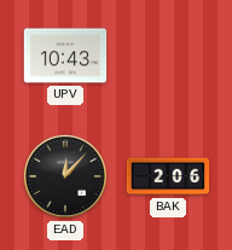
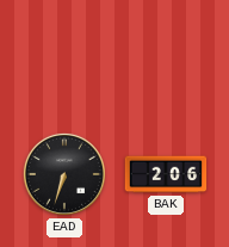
UPV: 10:43 -> none (65, 56)
EAD: 12:07 -> 6:33 (64, 174)
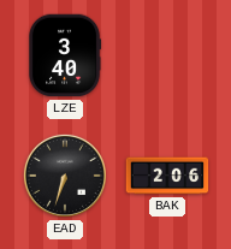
LZE: none -> 3:40 (66, 55)
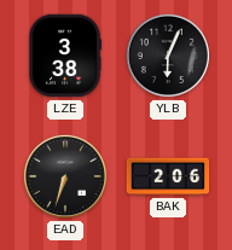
LZE: 3:40 -> 3:38 (66, 56)
YLB: none -> 6:04 (168, 56)
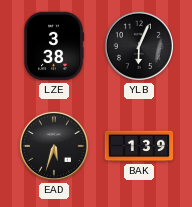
EAD: 6:33 -> 5:33 (54, 146)
BAK: 2:06 -> 1:39 (139, 146)
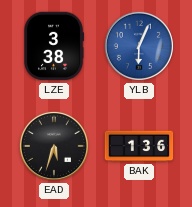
YLB dial: black -> blue (139, 46)
BAK: 1:39 -> 1:36 (139, 146)
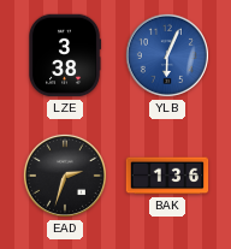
EAD: 5:33 -> 2:33 (65, 176)
